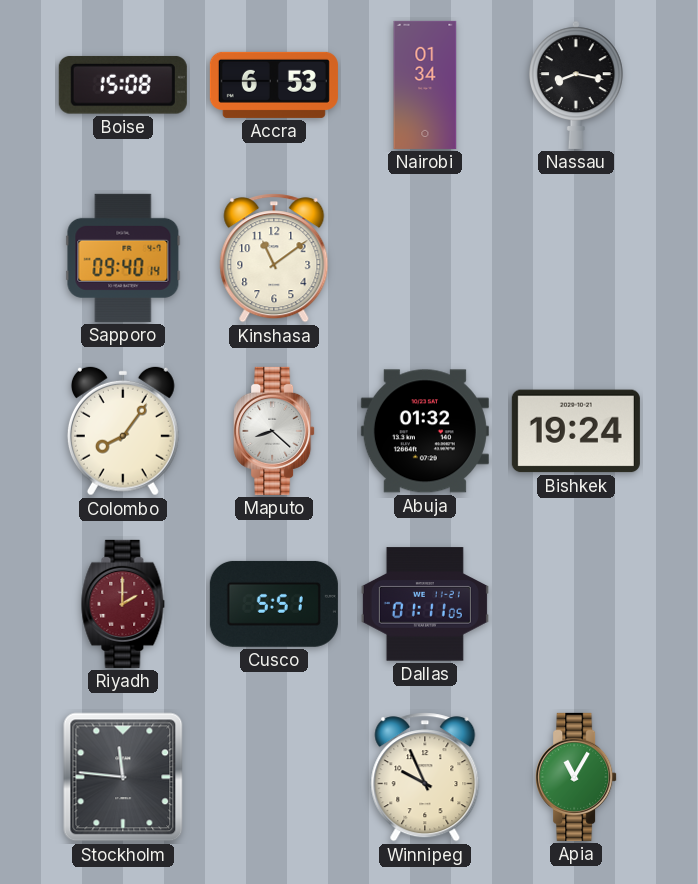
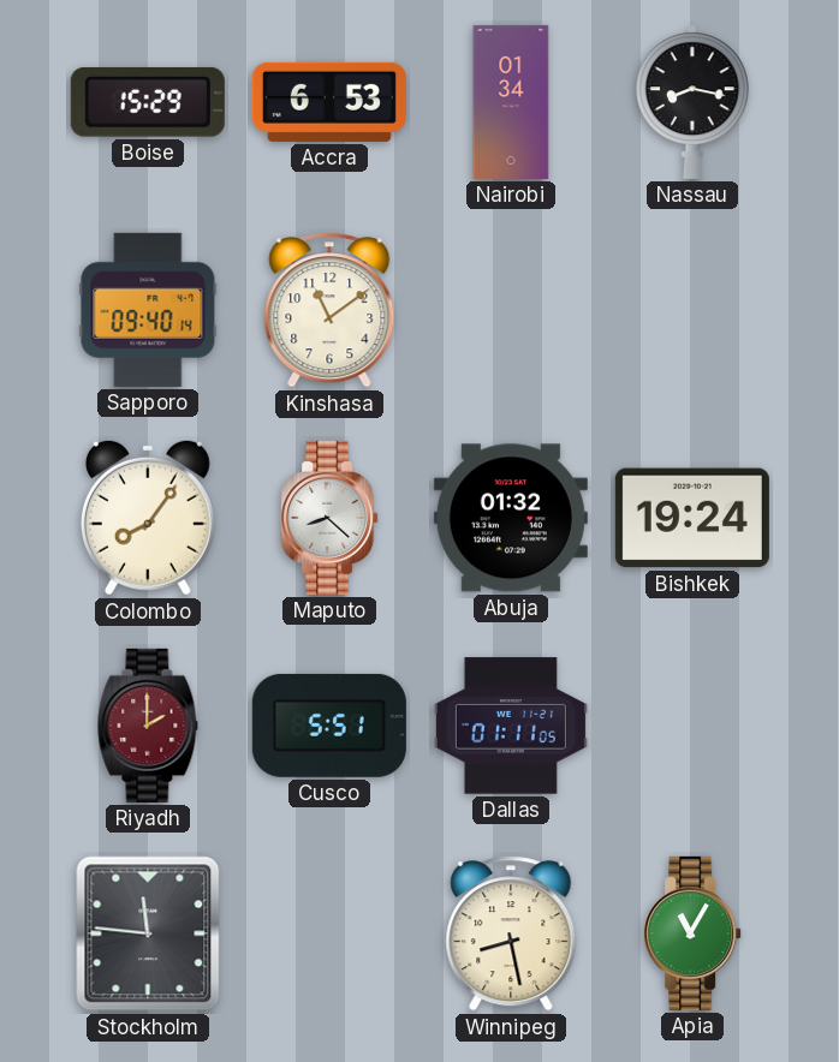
Boise: 15:08 -> 15:29 (148, 102)
Winnipeg: 9:56 -> 8:28 (511, 933)
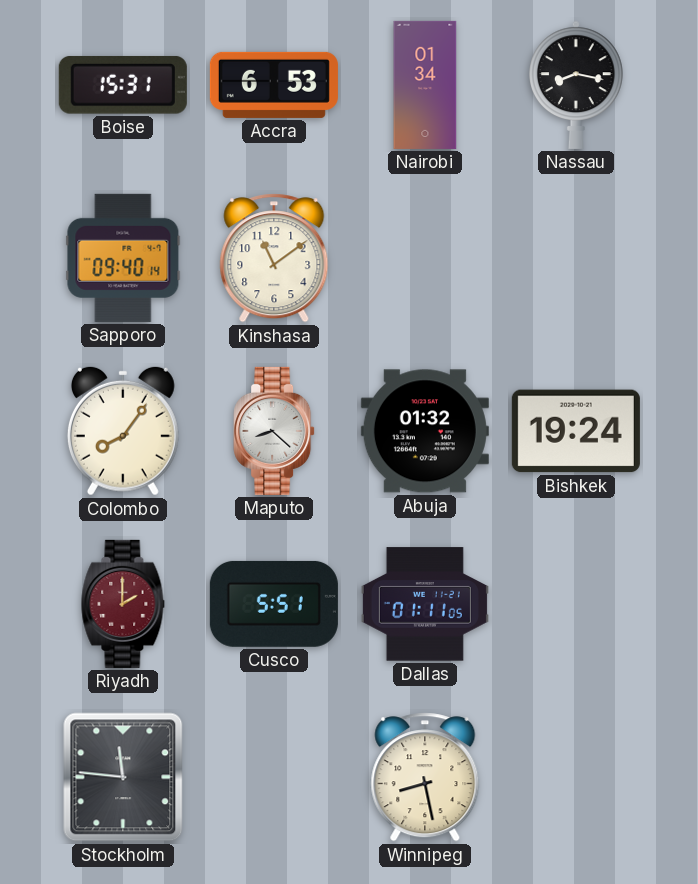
Boise: 15:29 -> 15:31 (123, 85)
Apia: 11:05 -> none (692, 933)
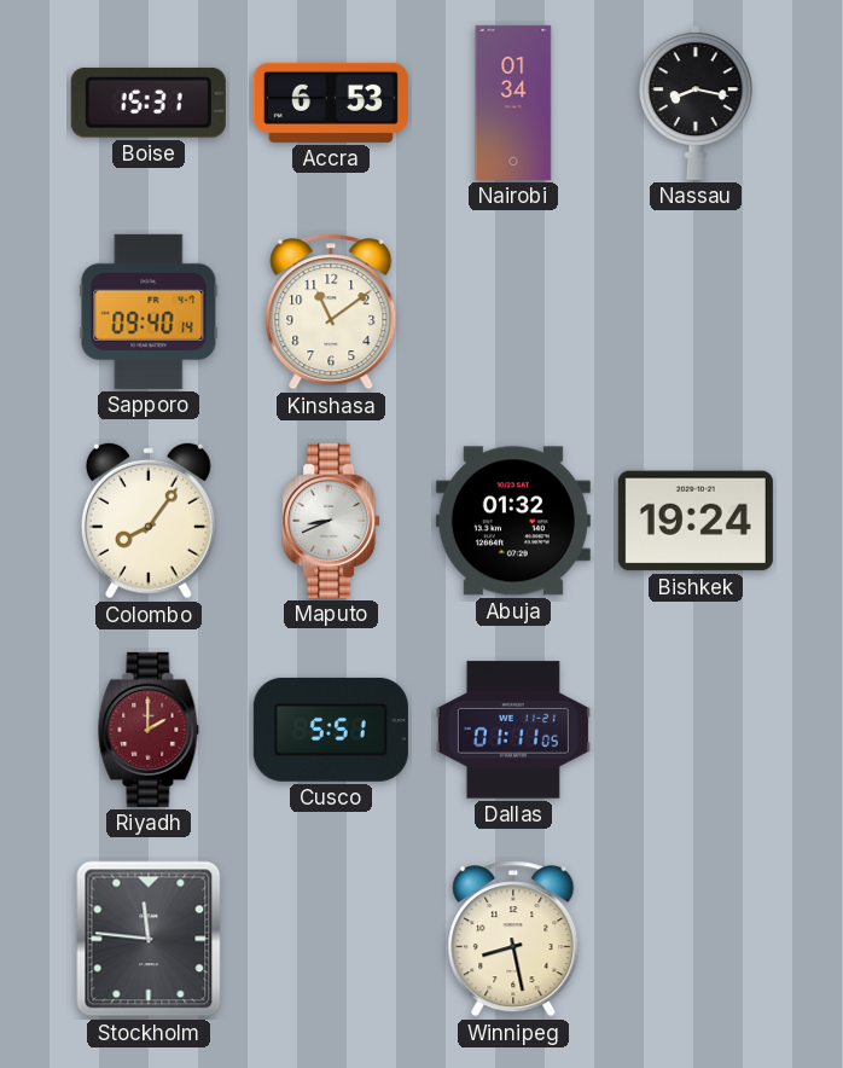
Maputo: 8:22 -> 8:41 (331, 521)
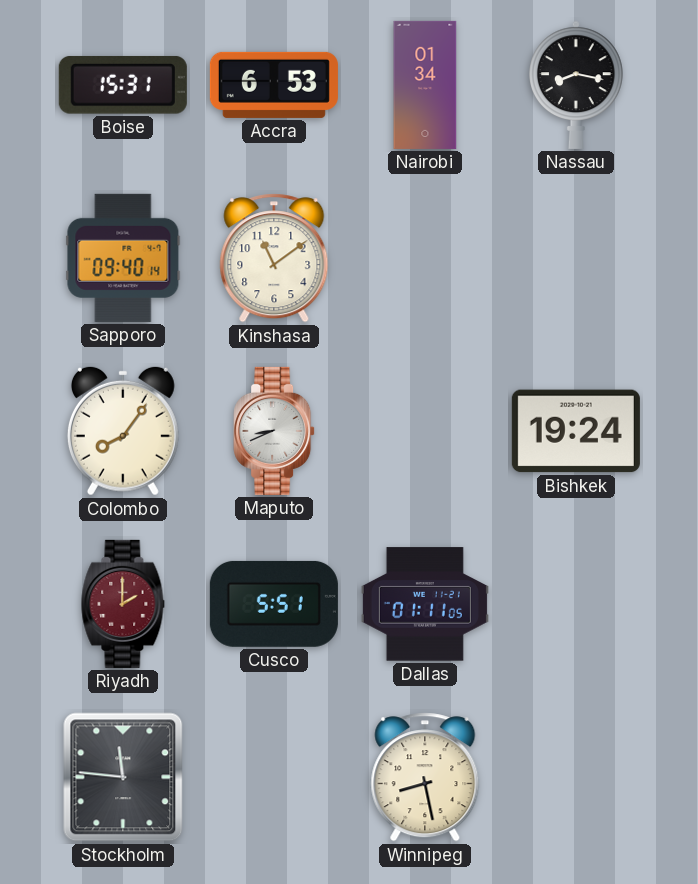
Abuja: 01:32 -> none (513, 521)
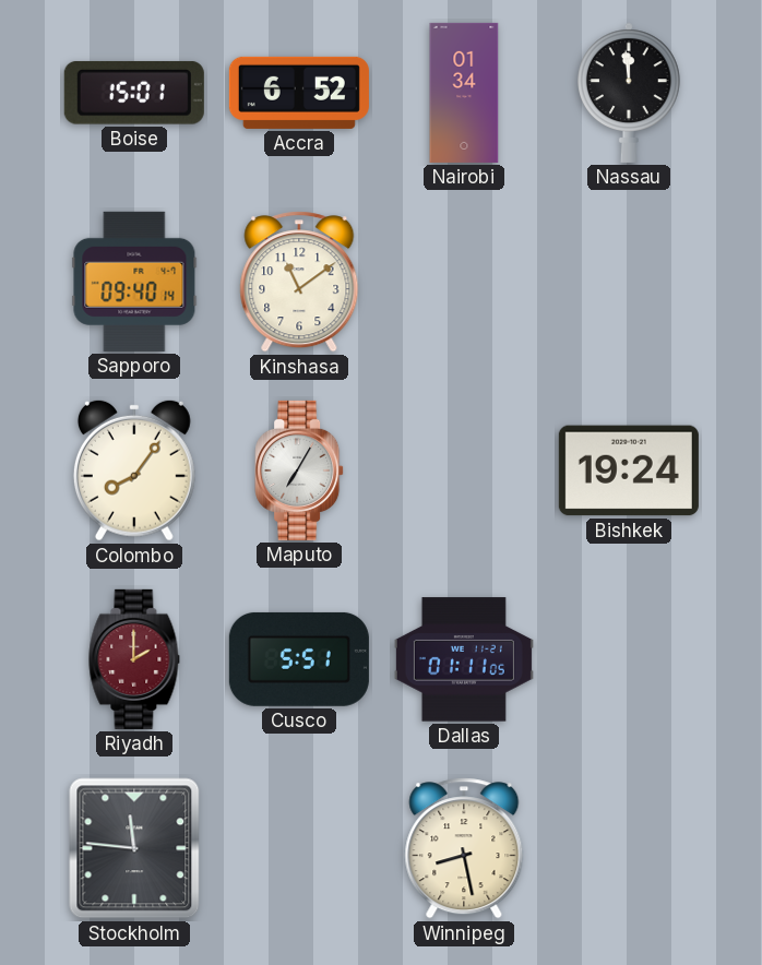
Boise: 15:31 -> 15:01 (134, 93)
Accra: 6:53 -> 6:52 (299, 93)
Nassau: 8:17 -> 11:59 (629, 93)
Maputo: 8:41 -> 7:05 (299, 470)
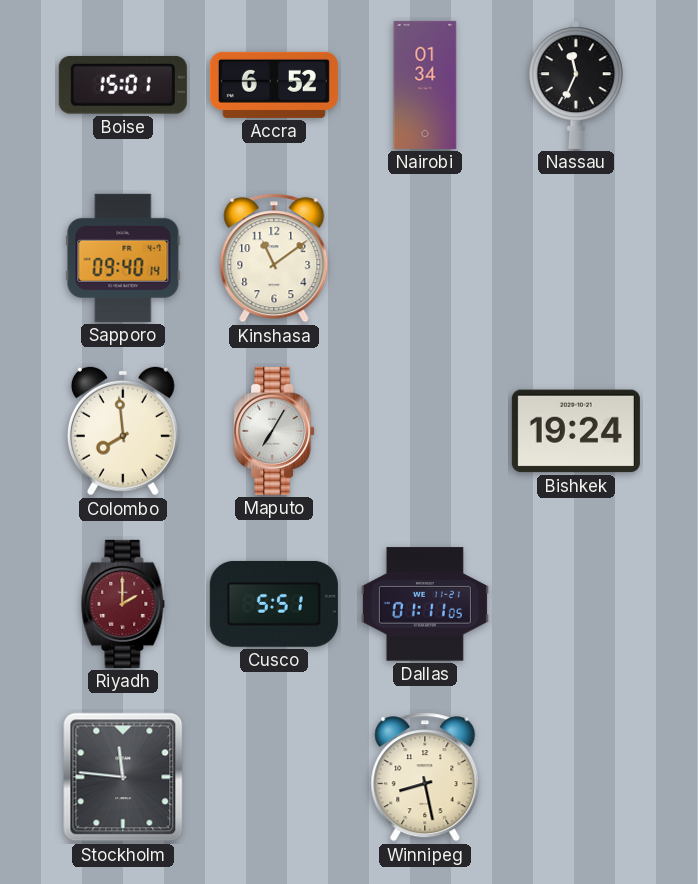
Nassau: 11:59 -> 11:34 (576, 85)
Colombo: 8:06 -> 7:59 (123, 431)
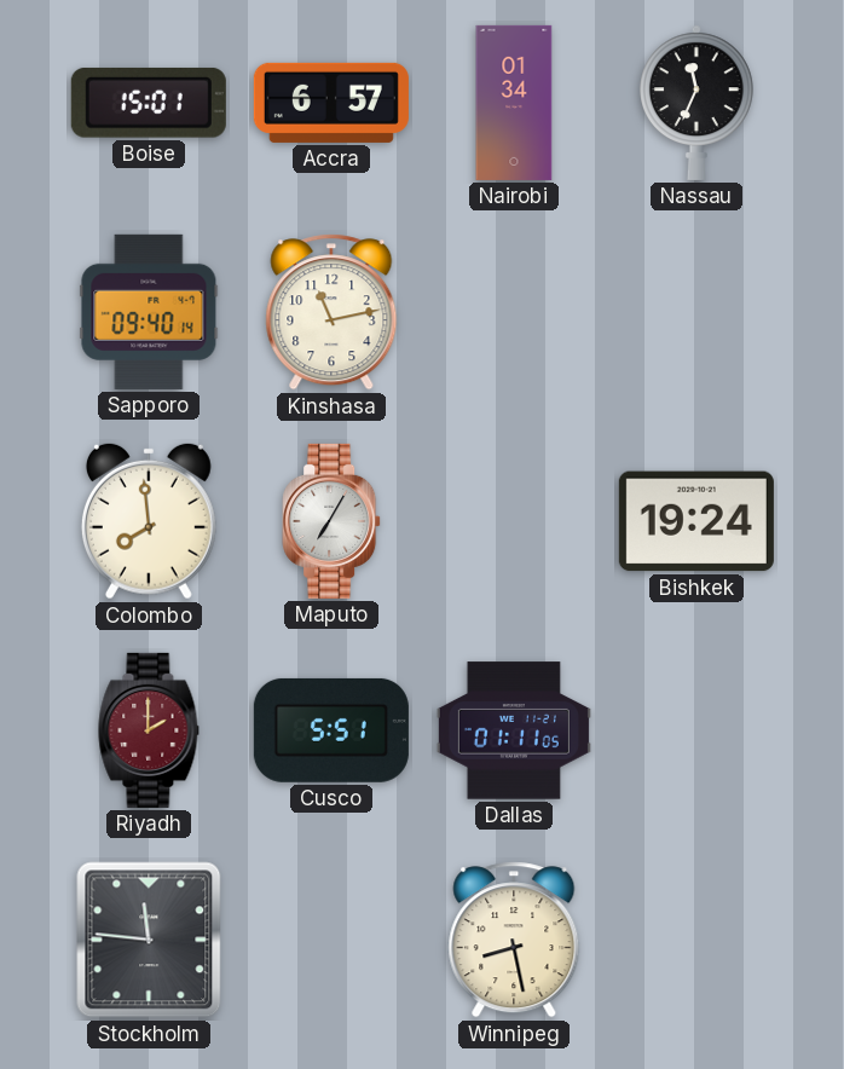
Accra: 6:52 -> 6:57 (331, 103)
Kinshasa: 11:09 -> 11:13 (331, 312)
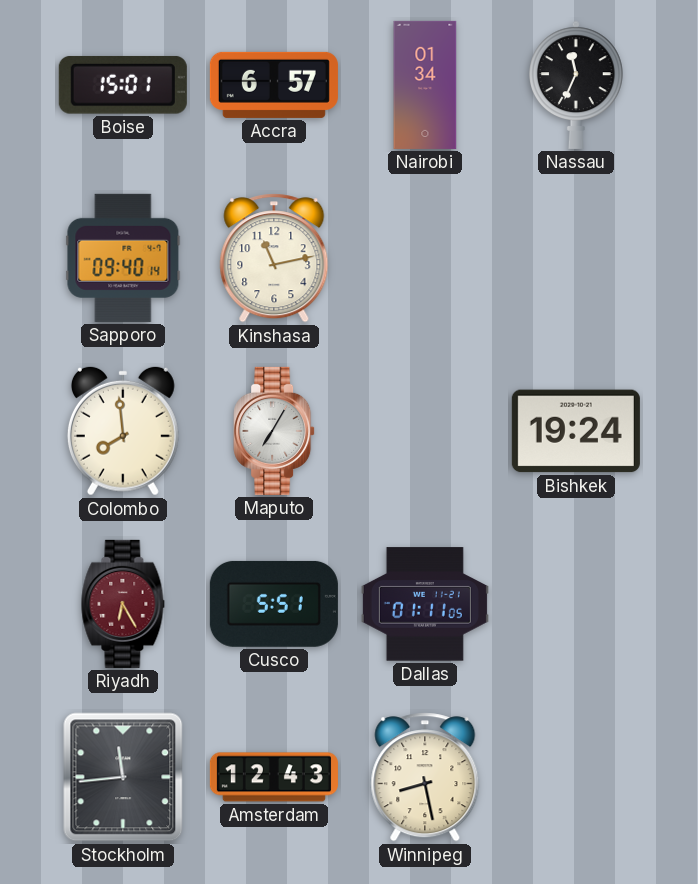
Riyadh: 2:00 -> 6:25 (123, 604)
Stockholm: 11:46 -> 11:44 (123, 777)
Amsterdam: none -> 12:43 (274, 777)
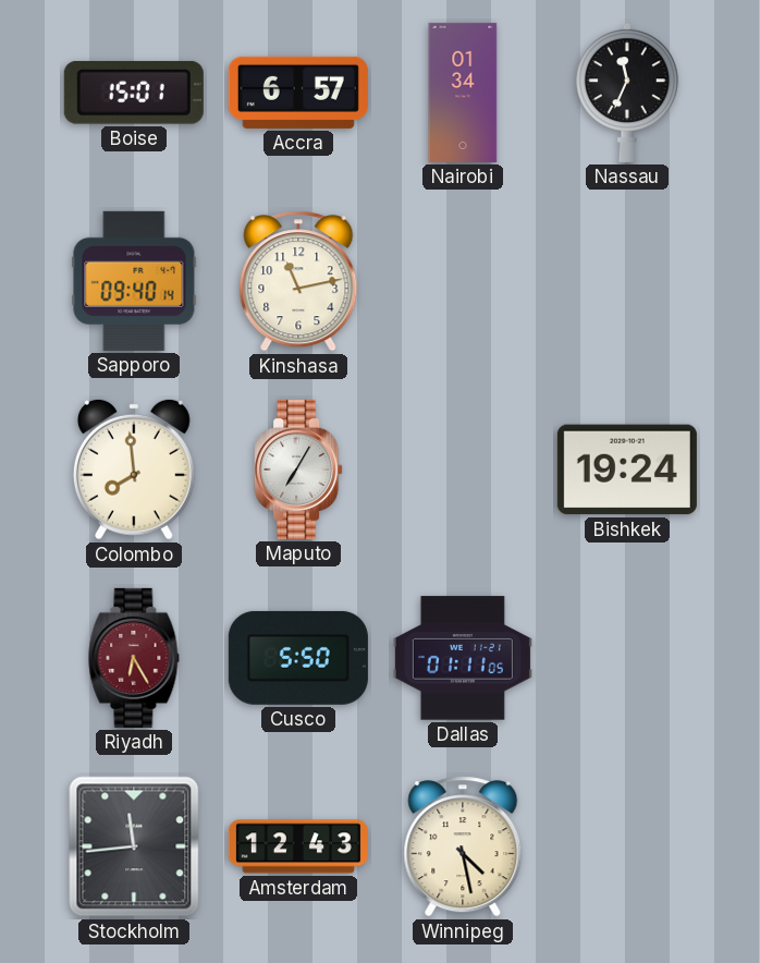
Cusco: 5:51 -> 5:50 (298, 658)
Winnipeg: 8:28 -> 4:28 (463, 846)
